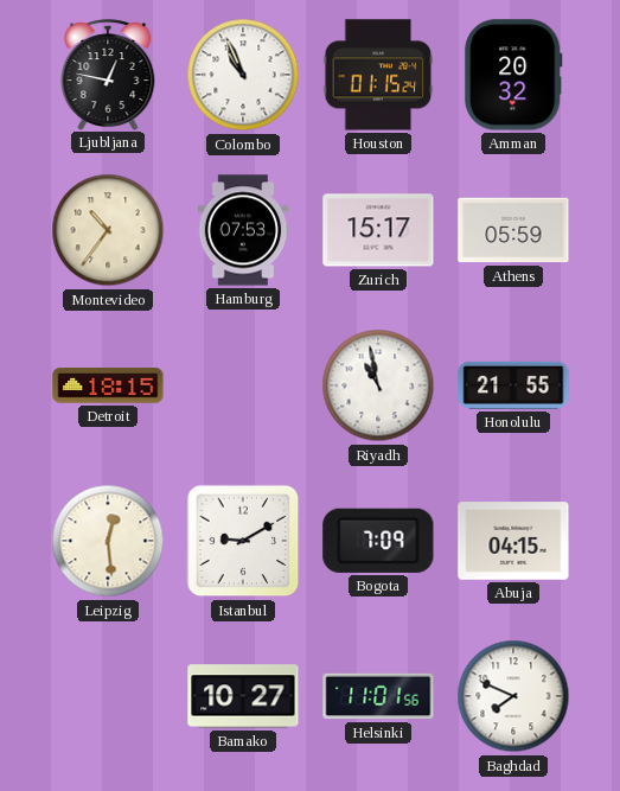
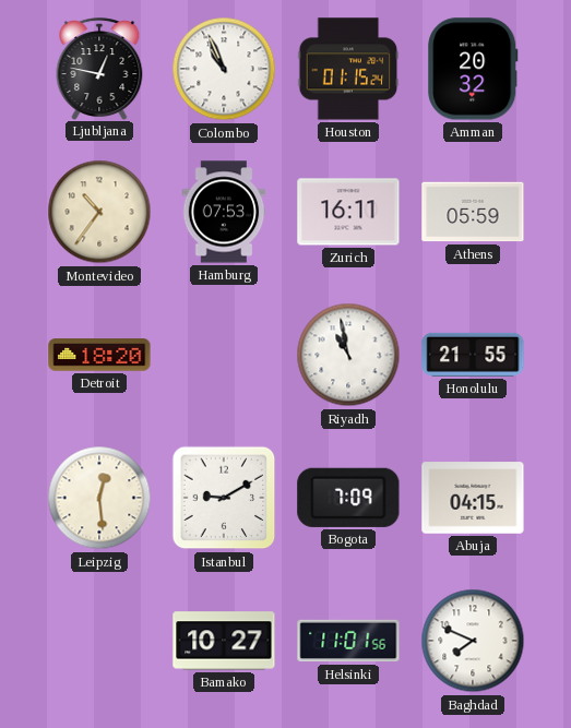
Zurich: 15:17 -> 16:11 (348, 212)
Detroit: 18:15 -> 18:20 (99, 355)
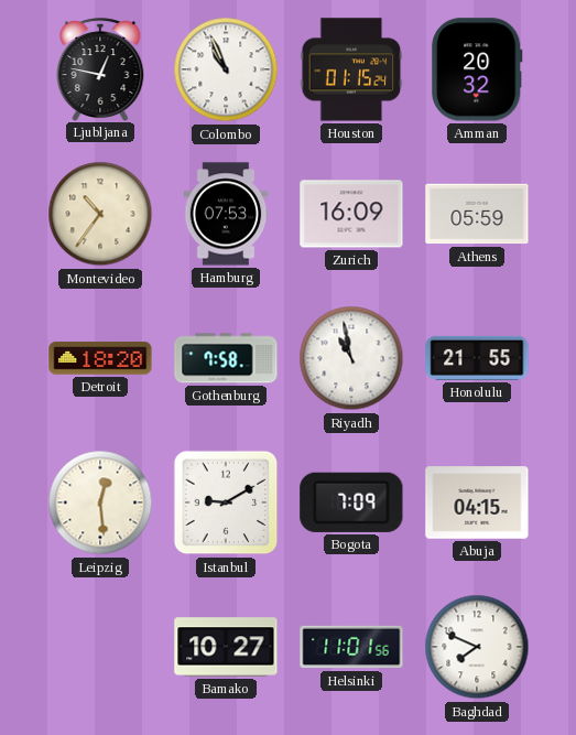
Zurich: 16:11 -> 16:09 (351, 214)
Gothenburg: none -> 7:58 (226, 358)
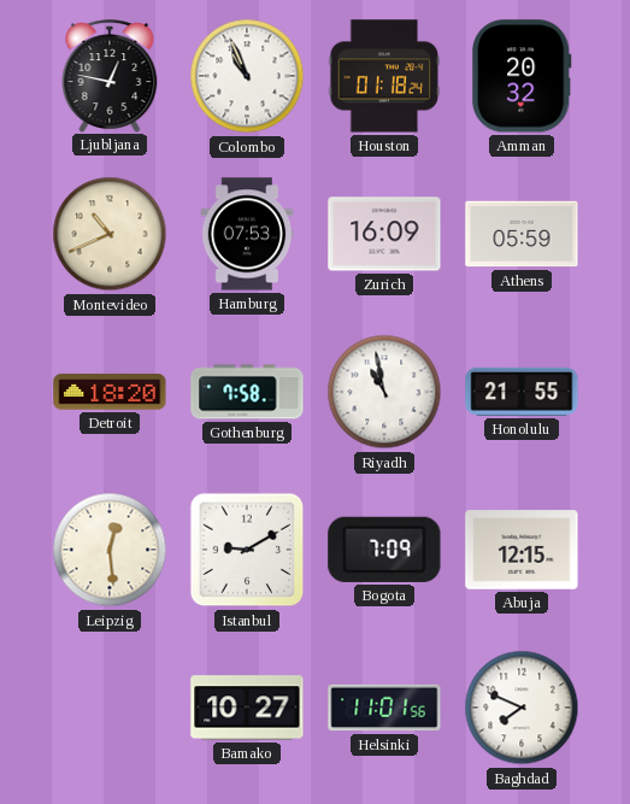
Houston: 01:15 -> 01:18 (384, 76)
Montevideo: 10:36 -> 10:41 (110, 234)
Abuja: 04:15 -> 12:15 (522, 550)
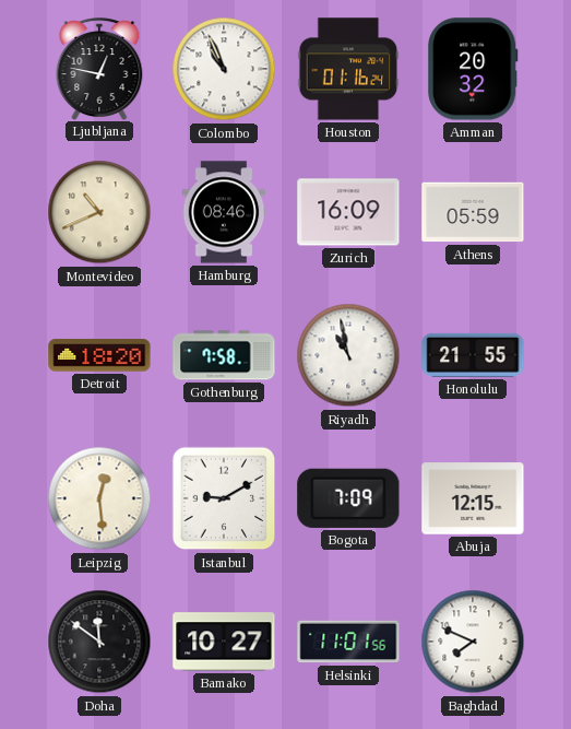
Houston: 01:18 -> 01:16 (348, 69)
Hamburg: 07:53 -> 08:46 (224, 212)
Doha: none -> 11:51 (99, 642)
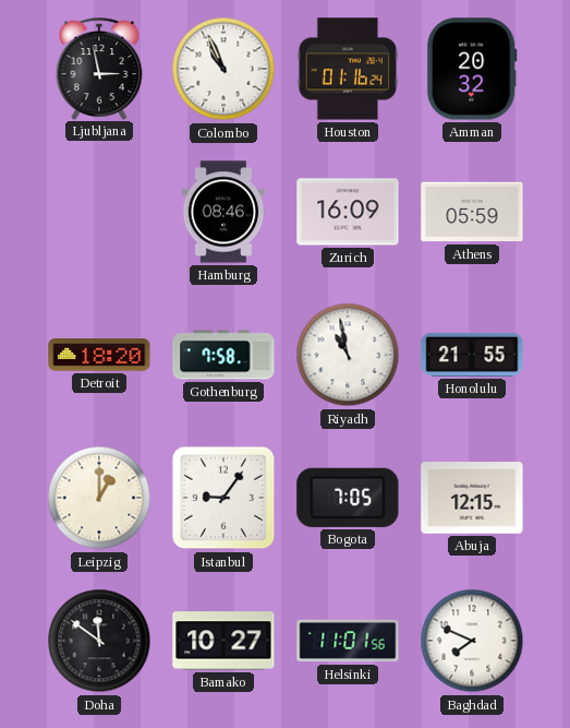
Ljubljana: 12:47 -> 2:58 (99, 69)
Montevideo: 10:41 -> none (99, 212)
Leipzig: 12:29 -> 1:00 (99, 498)
Istanbul: 9:10 -> 9:06 (223, 498)
Bogota: 7:09 -> 7:05 (348, 498)
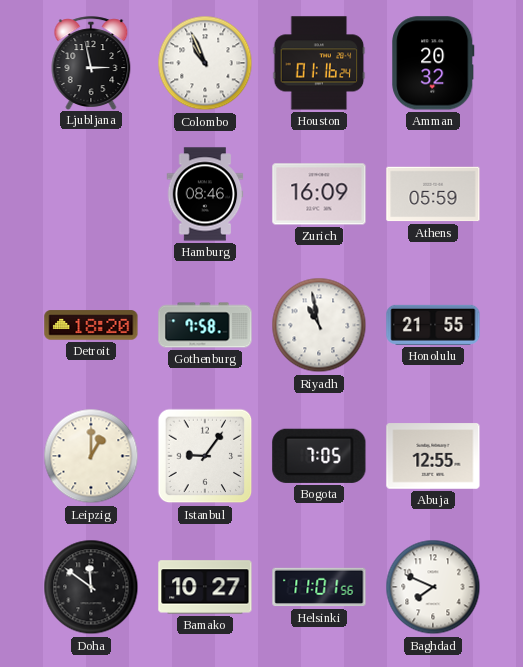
Abuja: 12:15 -> 12:55 (433, 456)
